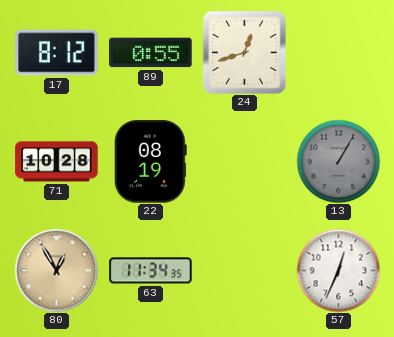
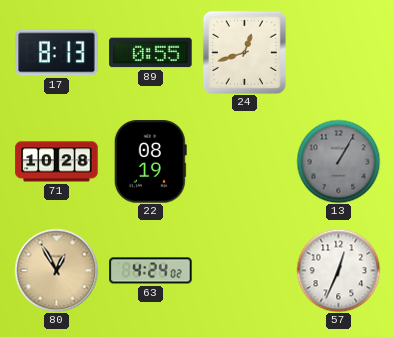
17: 8:12 -> 8:13 (57, 53)
63: 11:34 -> 4:24 (151, 271)
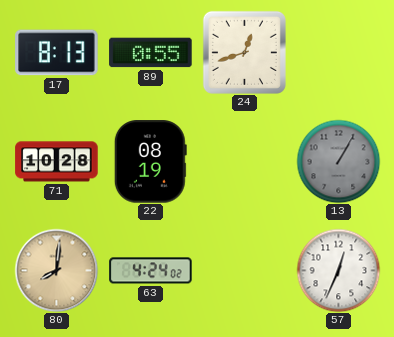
80: 12:55 -> 8:01 (56, 270)
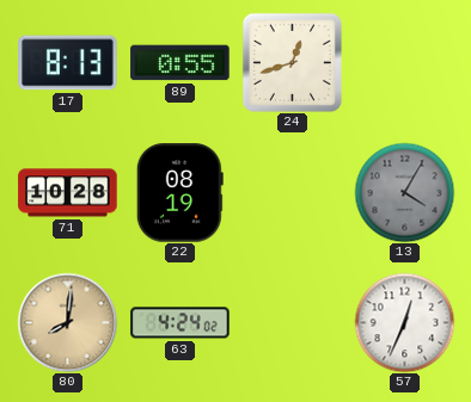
13: 1:05 -> 4:05 (404, 192)
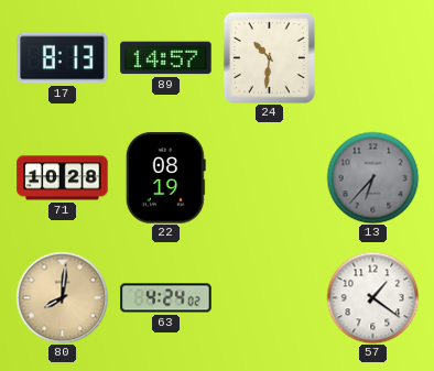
89: 0:55 -> 14:57 (166, 58)
24: 12:42 -> 10:31 (269, 57)
13: 4:05 -> 6:37 (372, 177)
57: 12:34 -> 1:21 (372, 297)
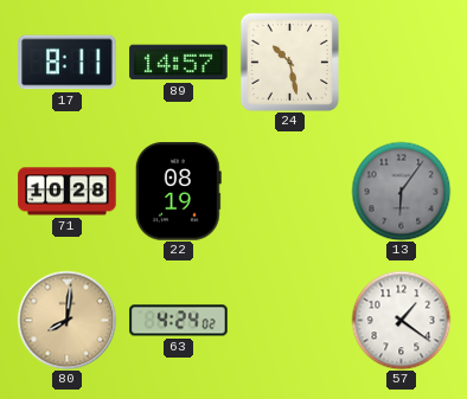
17: 8:13 -> 8:11 (68, 63)
24: 10:31 -> 10:28 (289, 62)
13: 6:37 -> 6:06 (401, 191)
